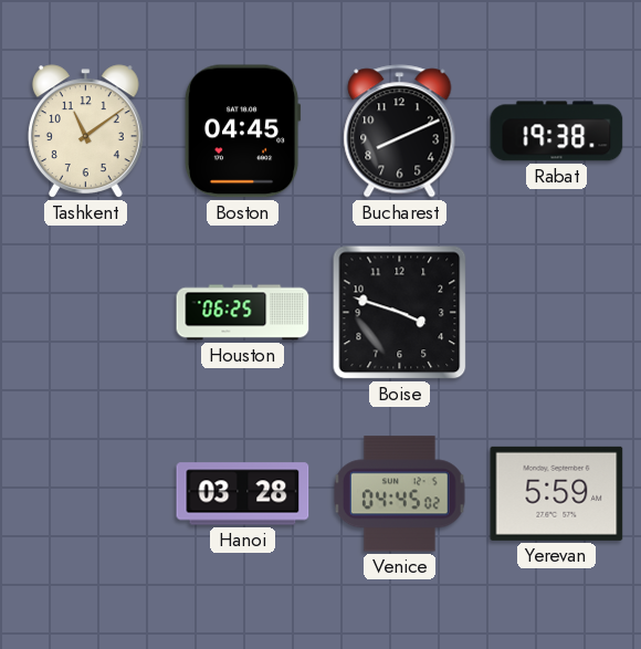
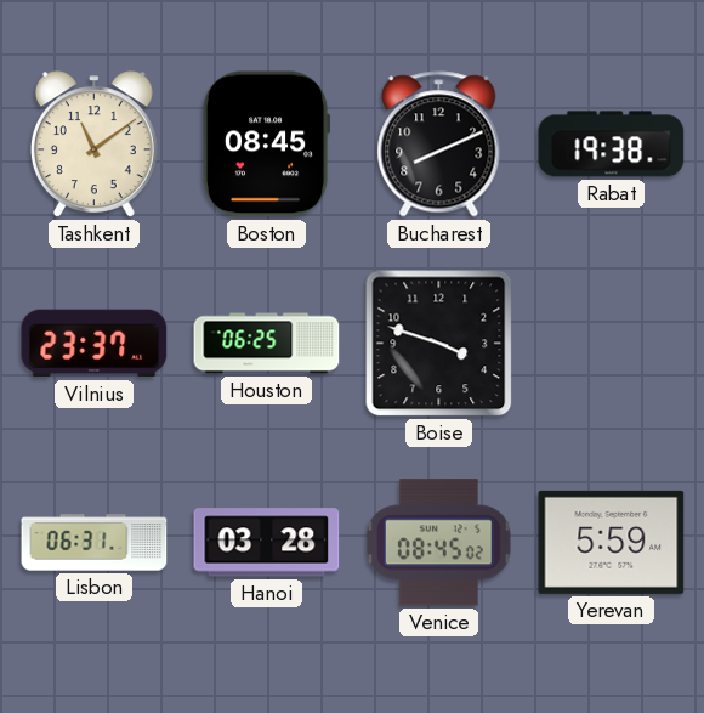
Boston: 04:45 -> 08:45 (266, 145)
Vilnius: none -> 23:37 (95, 344)
Lisbon: none -> 06:31 (95, 543)
Venice: 04:45 -> 08:45 (439, 543)
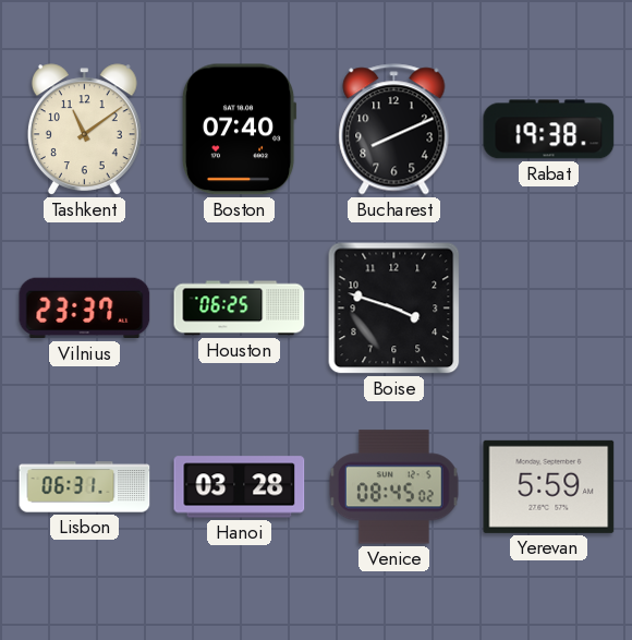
Boston: 08:45 -> 07:40 (239, 130)
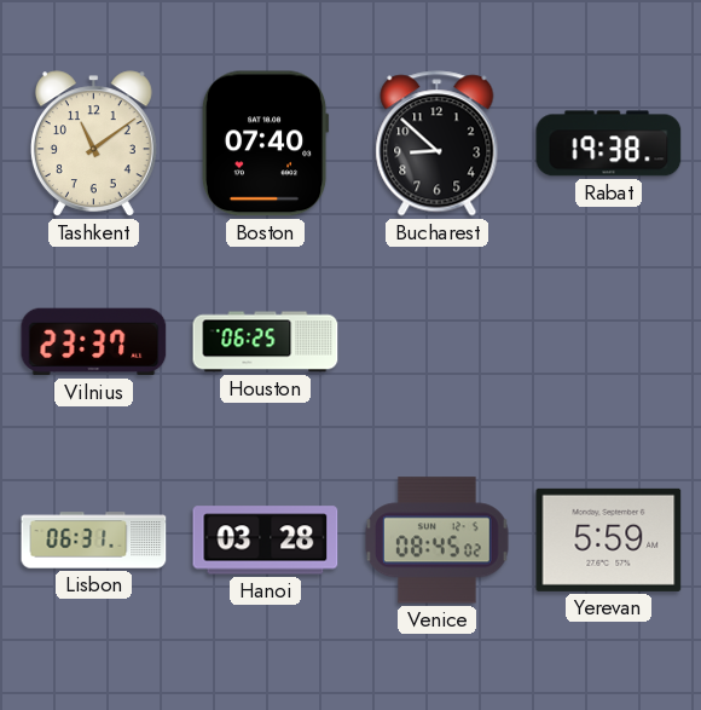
Bucharest: 8:11 -> 8:52 (438, 144)
Boise: 3:48 -> none (394, 309)
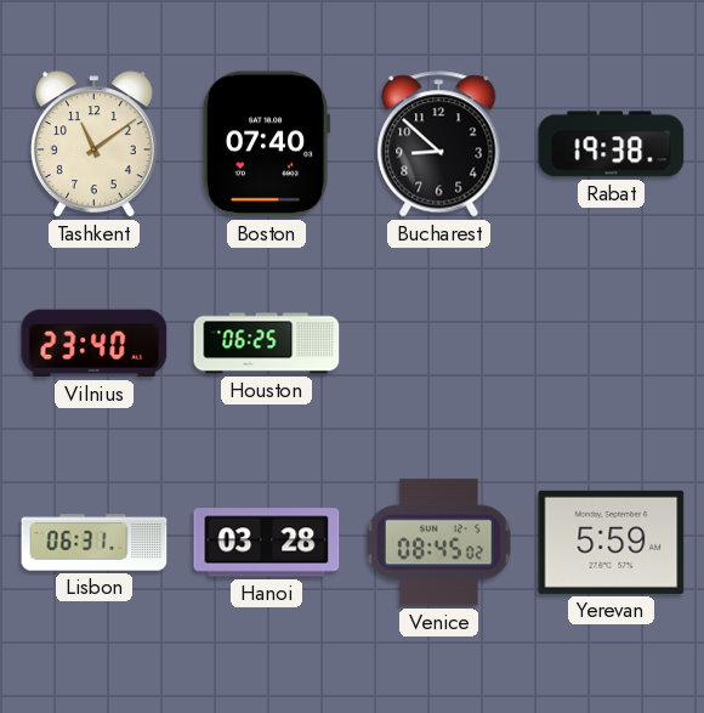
Vilnius: 23:37 -> 23:40 (95, 344)
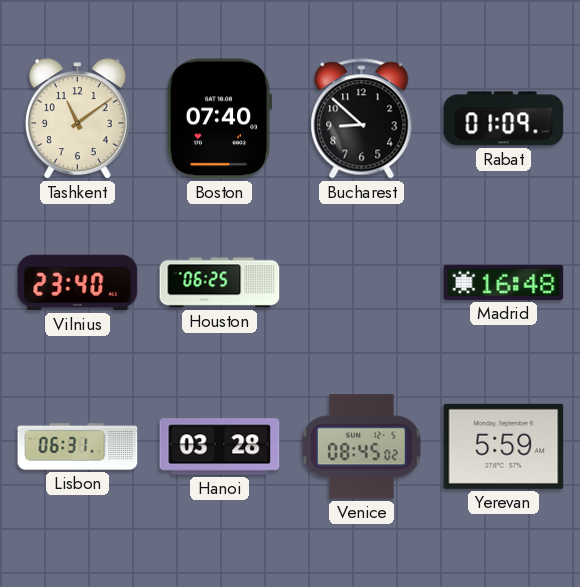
Rabat: 19:38 -> 01:09 (504, 119)
Madrid: none -> 16:48 (504, 282)
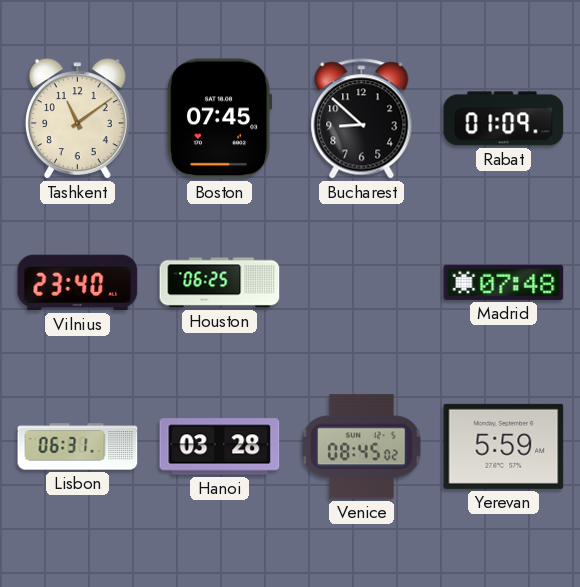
Boston: 07:40 -> 07:45 (219, 119)
Madrid: 16:48 -> 07:48 (504, 282)
